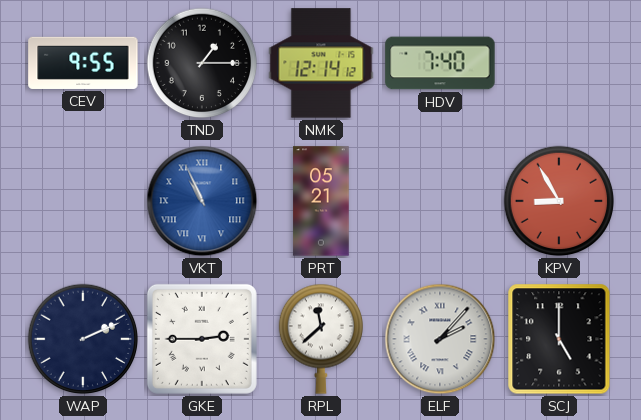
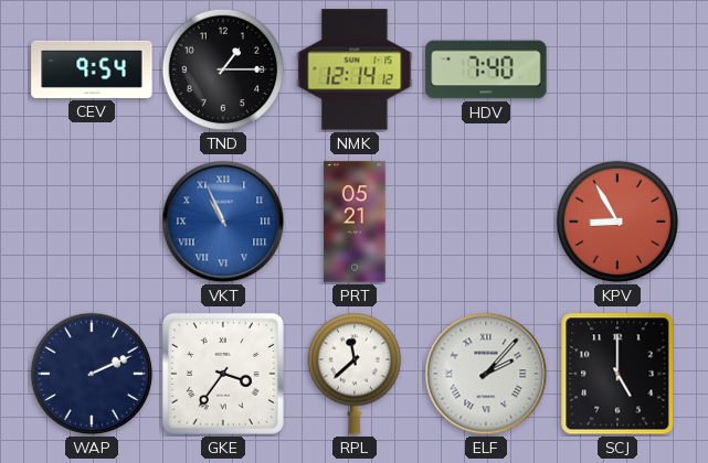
CEV: 9:55 -> 9:54 (92, 69)
GKE: 2:45 -> 3:36 (223, 374)
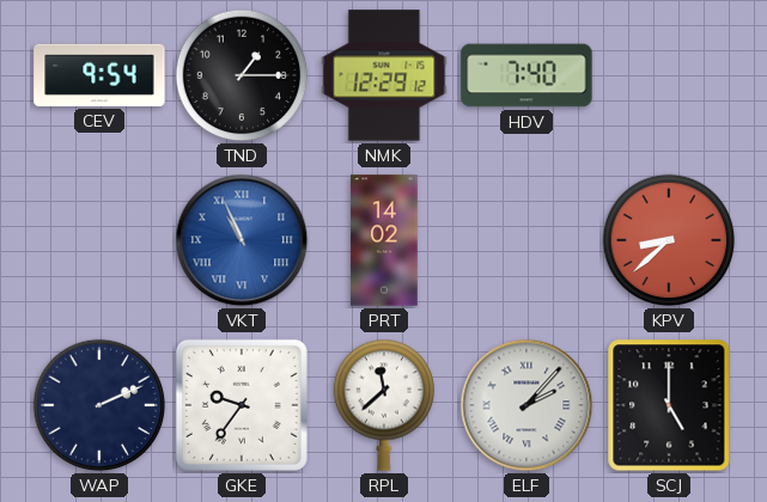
NMK: 12:14 -> 12:29 (384, 75)
PRT: 05:21 -> 14:02 (384, 240)
KPV: 8:55 -> 8:38 (669, 240)
GKE: 3:36 -> 9:36 (242, 405)
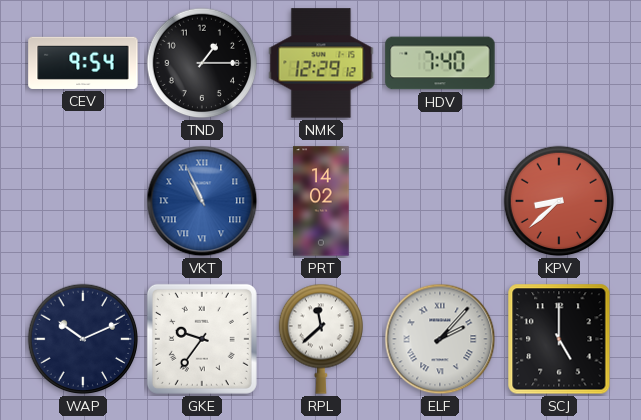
WAP: 2:11 -> 10:11 (83, 339)
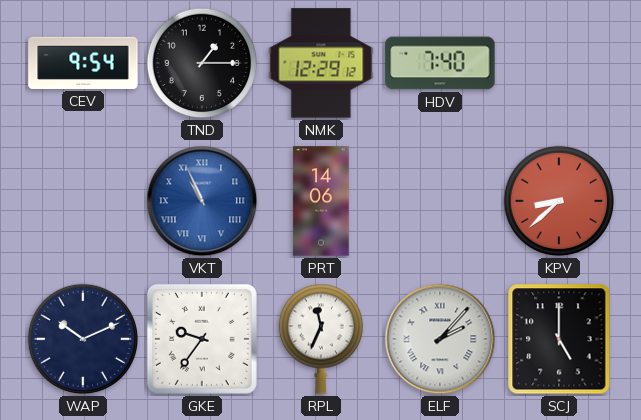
PRT: 14:02 -> 14:06 (321, 201)
RPL: 11:38 -> 11:34 (320, 339)
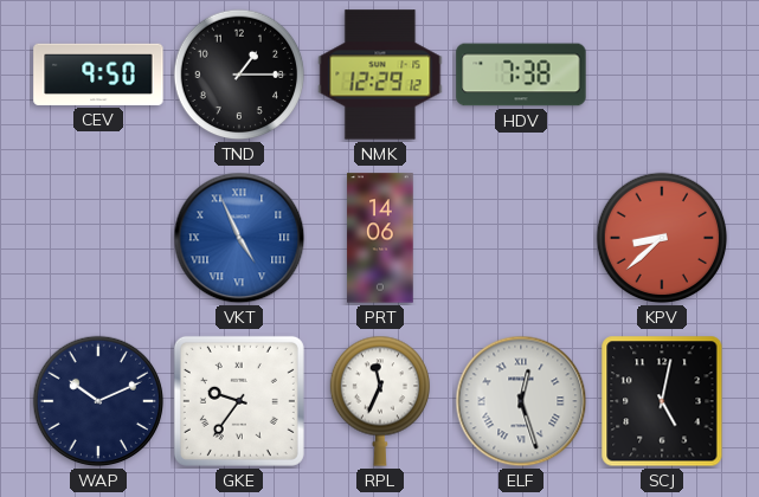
CEV: 9:54 -> 9:50 (98, 75)
HDV: 7:40 -> 7:38 (521, 75)
VKT: 10:56 -> 4:56 (239, 238)
ELF: 2:07 -> 12:27 (521, 401)
SCJ: 5:00 -> 5:02 (662, 401)
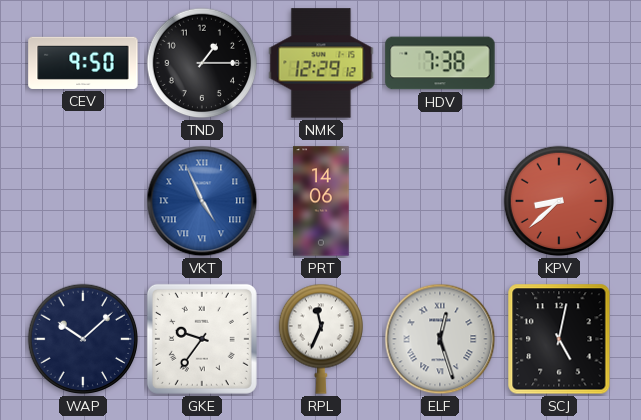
WAP: 10:11 -> 10:08 (83, 339)
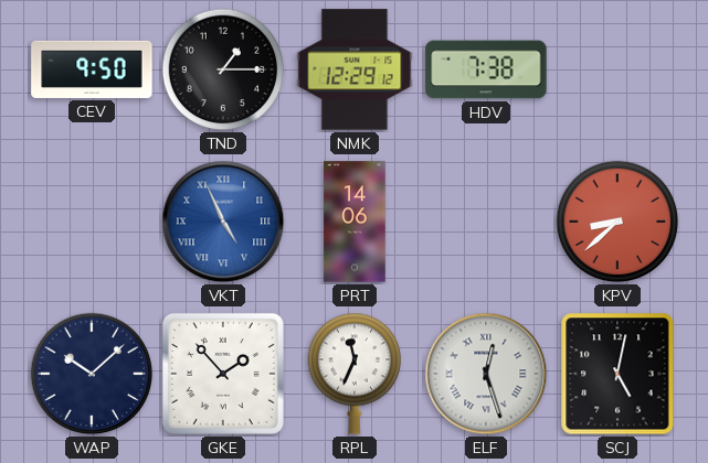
GKE: 9:36 -> 1:53 (223, 374)
